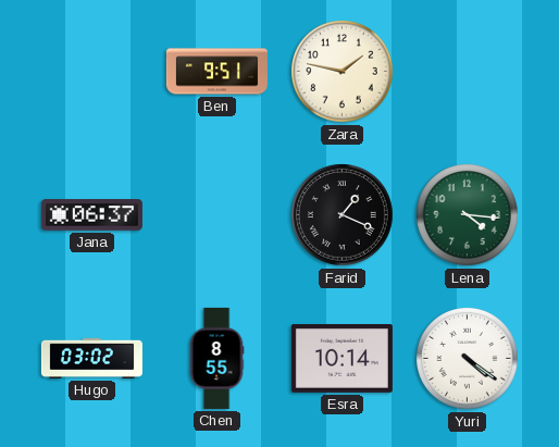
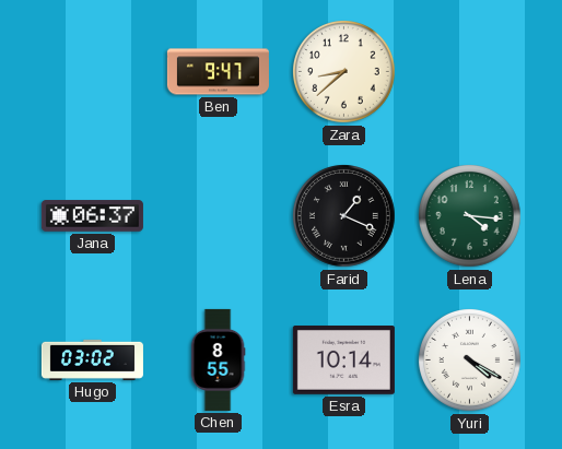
Ben: 9:51 -> 9:47 (218, 72)
Zara: 1:47 -> 8:38 (344, 72)
Yuri: 4:21 -> 4:20 (470, 361)
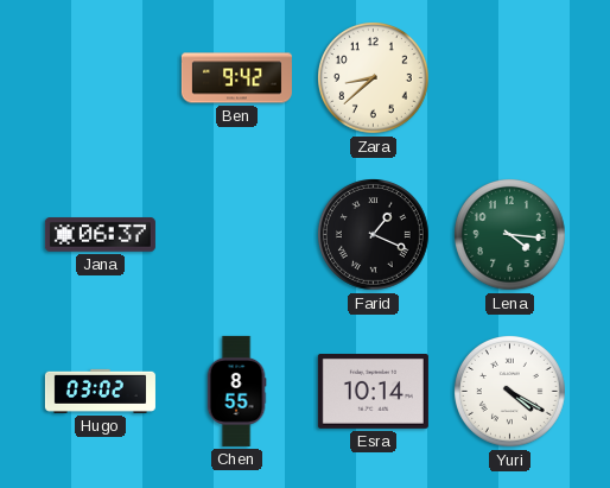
Ben: 9:47 -> 9:42 (236, 78)
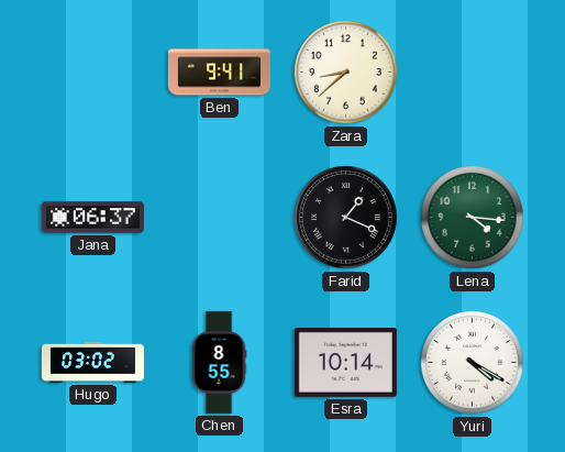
Ben: 9:42 -> 9:41 (219, 73)
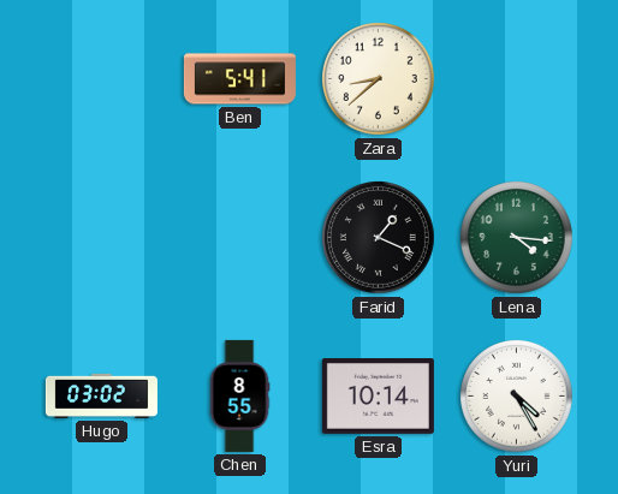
Ben: 9:41 -> 5:41 (239, 79)
Jana: 06:37 -> none (92, 218)
Yuri: 4:20 -> 4:25 (517, 397)
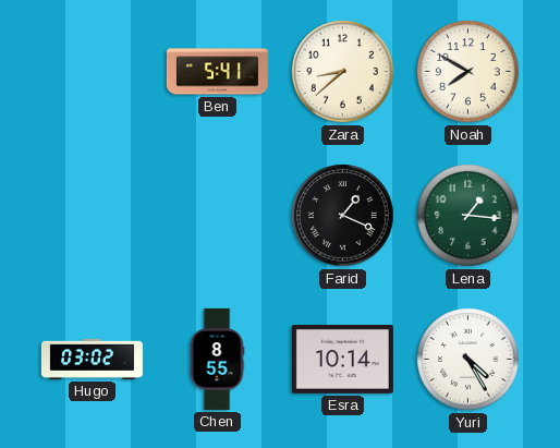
Noah: none -> 7:50 (468, 72)
Lena: 4:16 -> 1:16 (468, 216)
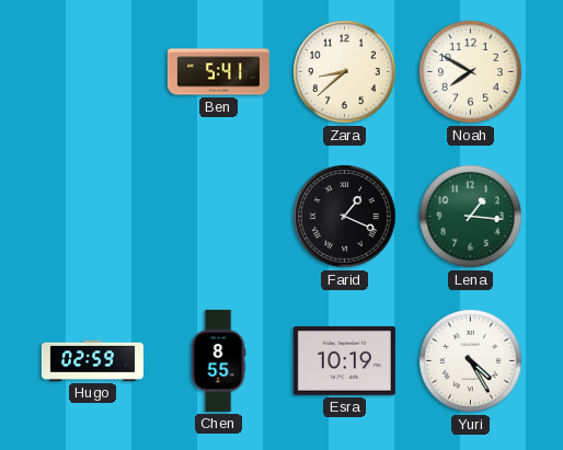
Hugo: 03:02 -> 02:59 (92, 360)
Esra: 10:14 -> 10:19 (344, 361)
